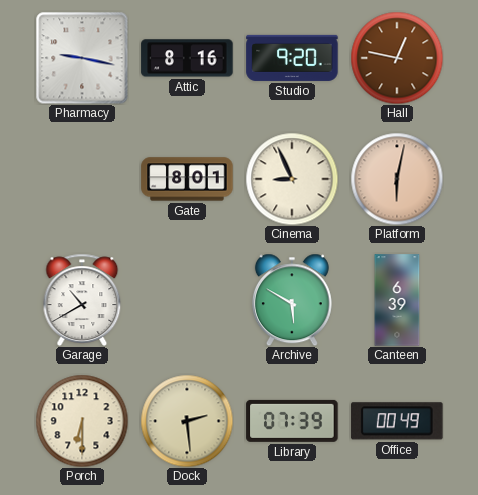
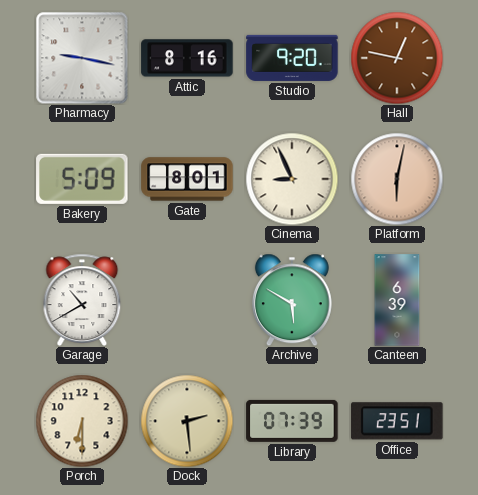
Bakery: none -> 5:09 (82, 179)
Office: 00:49 -> 23:51 (397, 421)
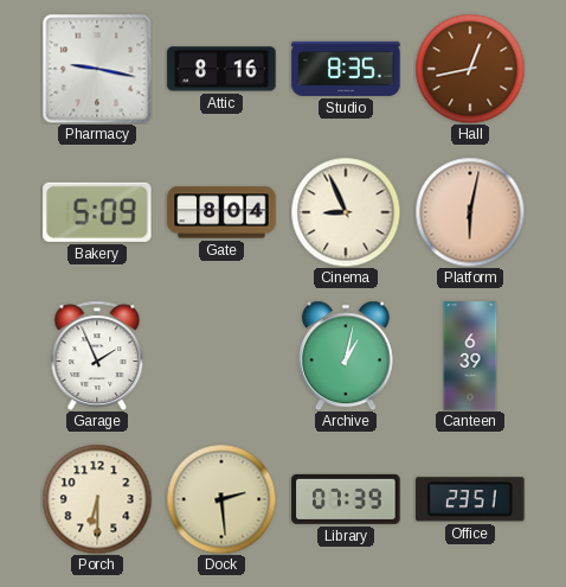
Studio: 9:20 -> 8:35 (346, 69)
Hall: 12:47 -> 12:43 (470, 69)
Gate: 8:01 -> 8:04 (221, 212)
Garage: 10:40 -> 1:56 (97, 356)
Archive: 5:50 -> 1:02 (346, 356)
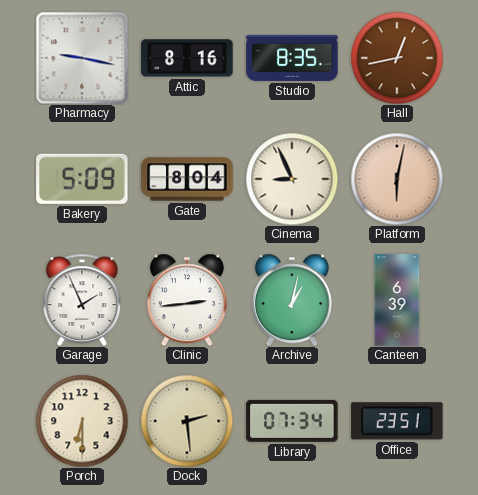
Clinic: none -> 2:44 (187, 300)
Library: 07:39 -> 07:34 (292, 421)
